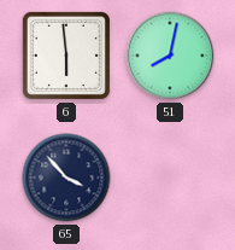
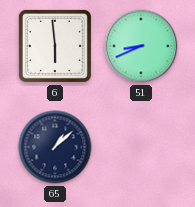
51: 8:02 -> 8:41 (141, 46)
65: 3:53 -> 1:08 (55, 147)
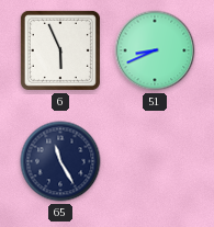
6: 5:59 -> 5:56 (60, 50)
65: 1:08 -> 11:25 (60, 161)
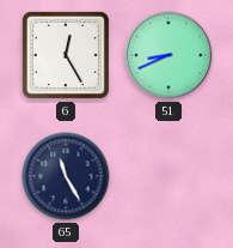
6: 5:56 -> 12:25 (66, 55)
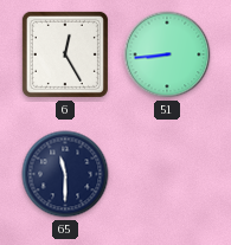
51: 8:41 -> 8:44 (167, 54)
65: 11:25 -> 11:30 (65, 174)
